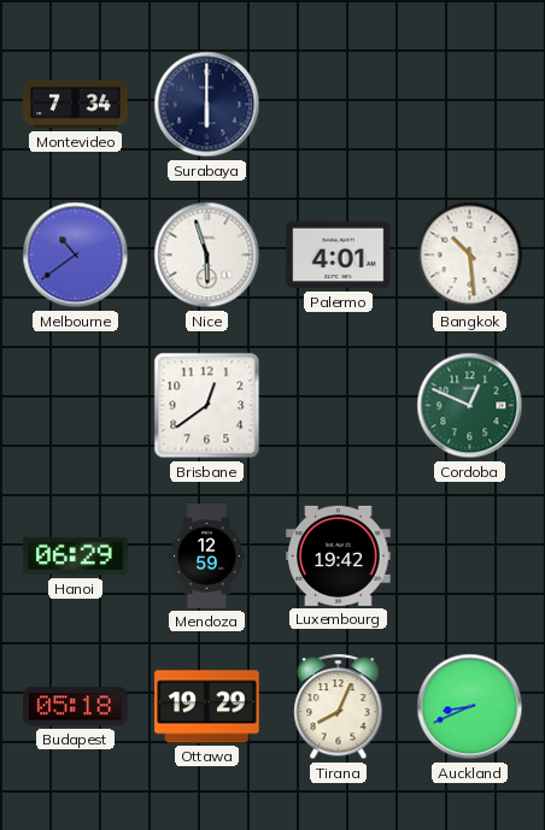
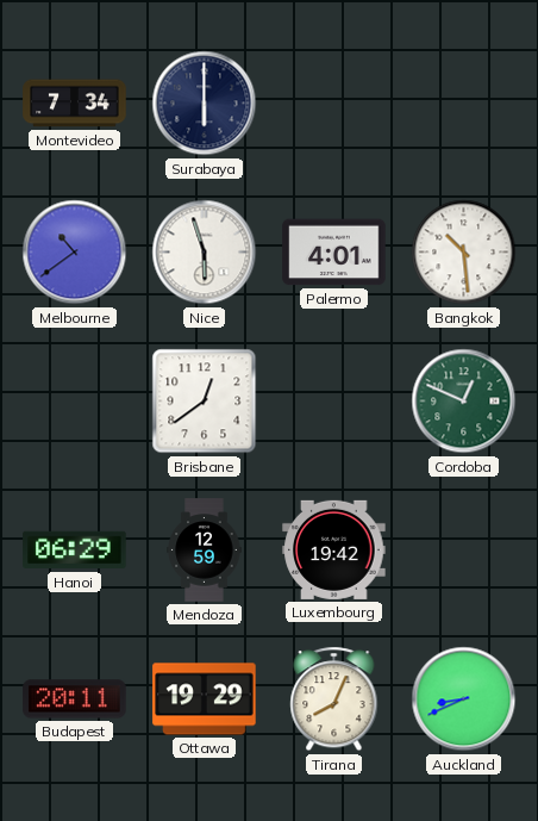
Budapest: 05:18 -> 20:11 (75, 699)
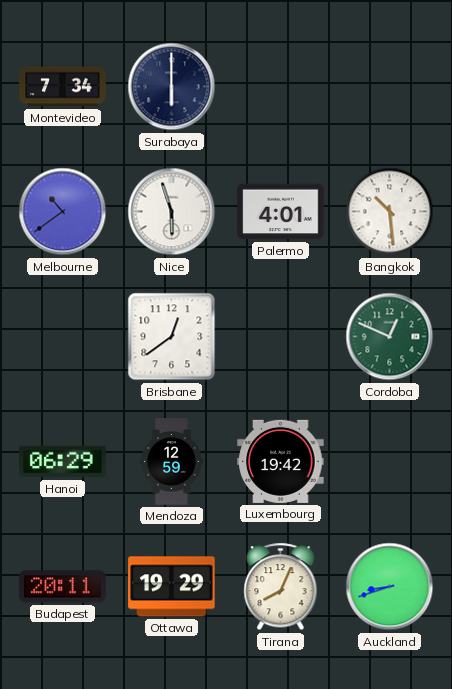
Auckland: 8:41 -> 8:42 (390, 587)
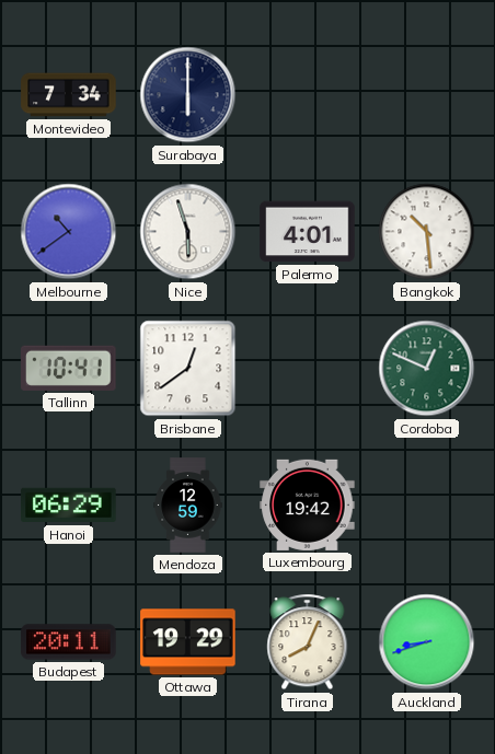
Tallinn: none -> 10:41 (69, 368)
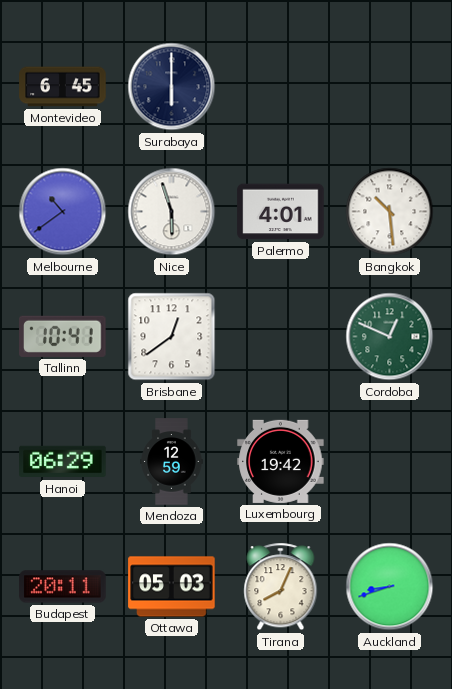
Montevideo: 7:34 -> 6:45 (63, 87)
Ottawa: 19:29 -> 05:03 (172, 587)
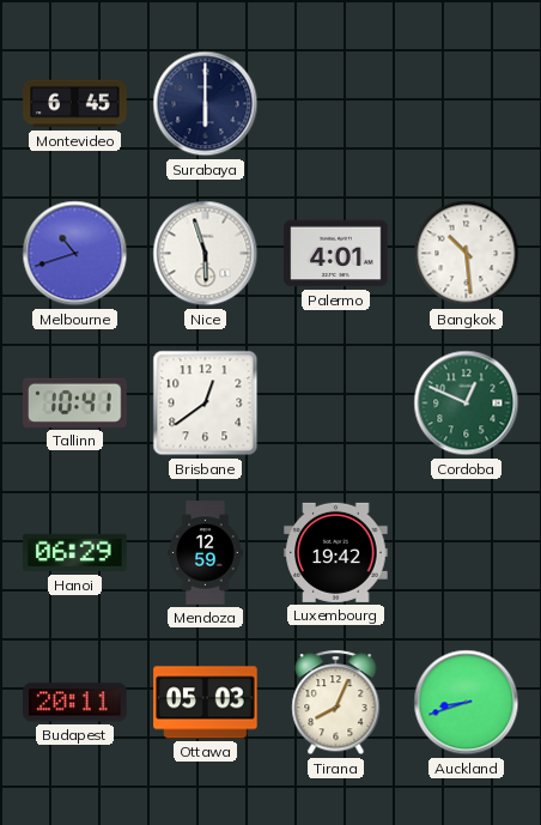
Melbourne: 10:39 -> 10:42 (75, 254)
